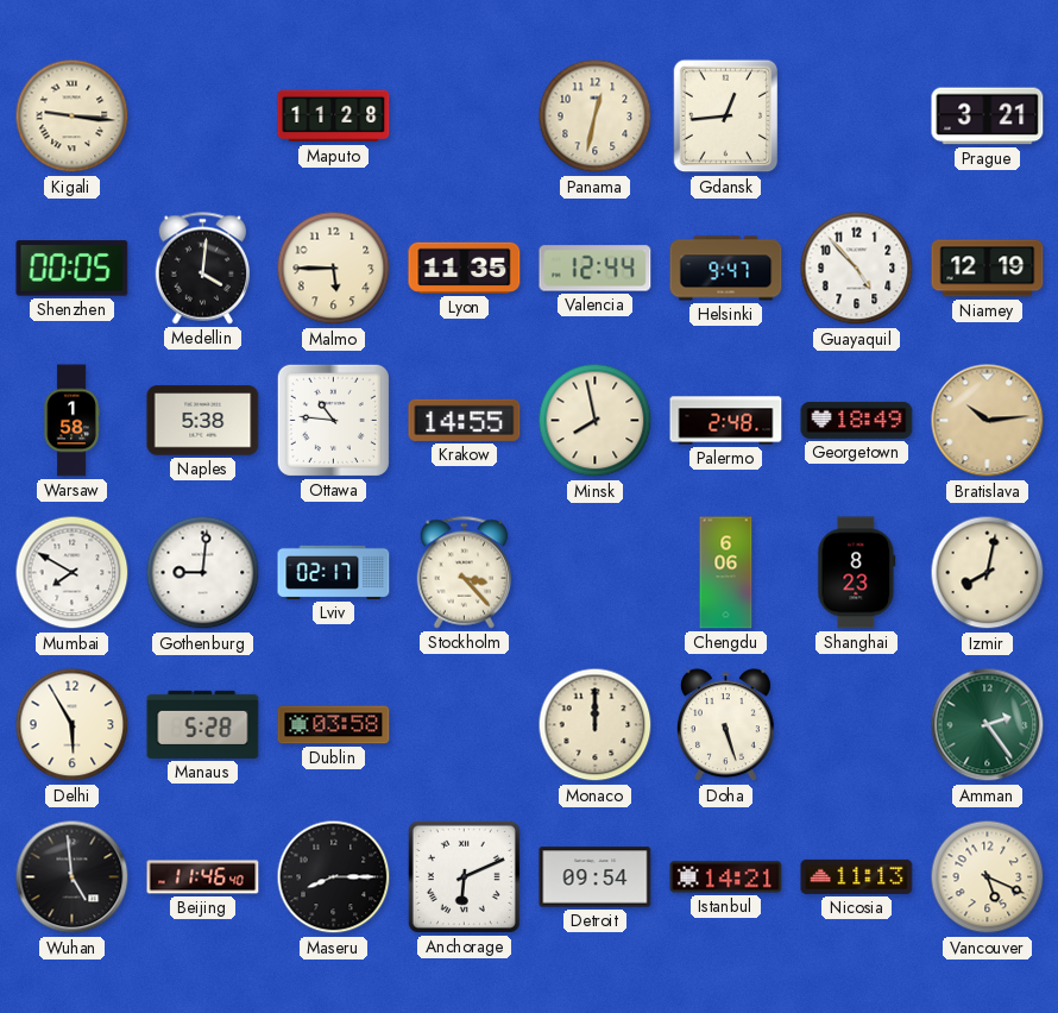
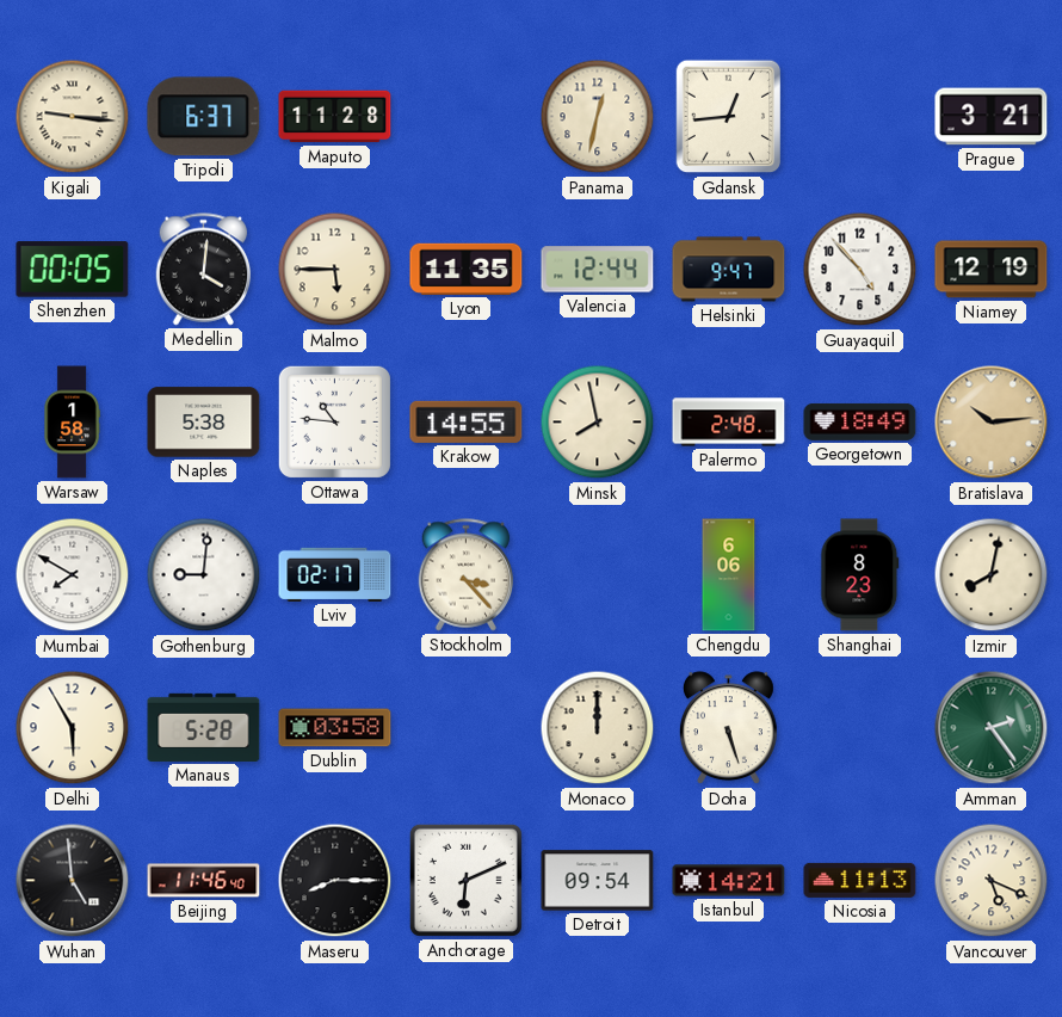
Tripoli: none -> 6:37 (204, 117)
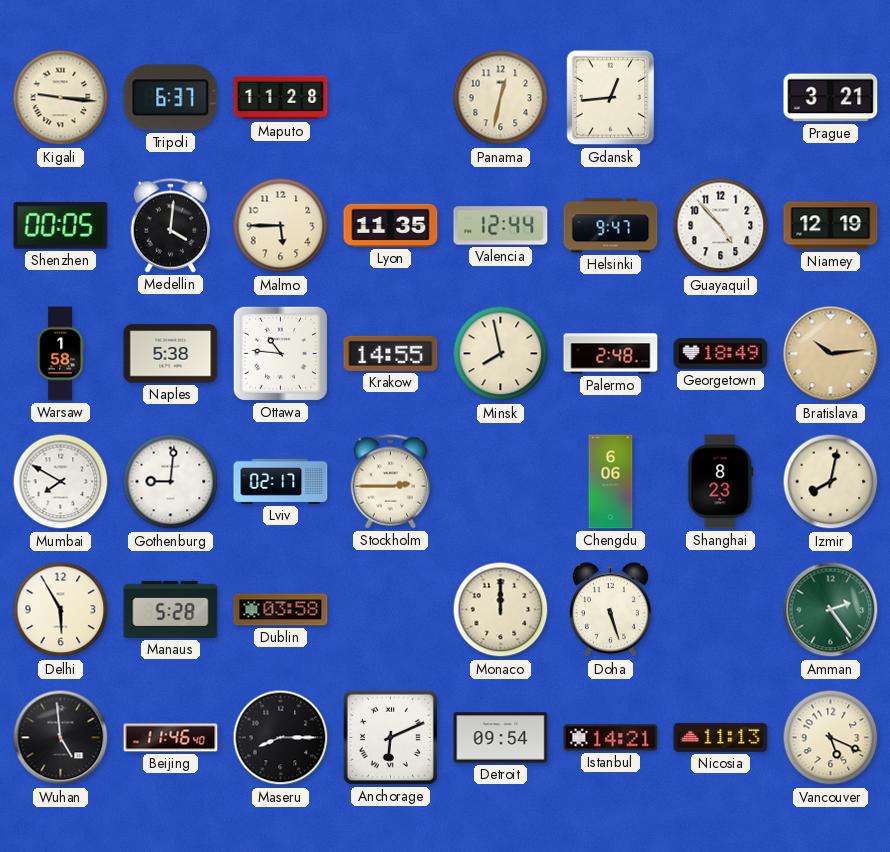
Stockholm: 3:23 -> 2:45 (391, 482)
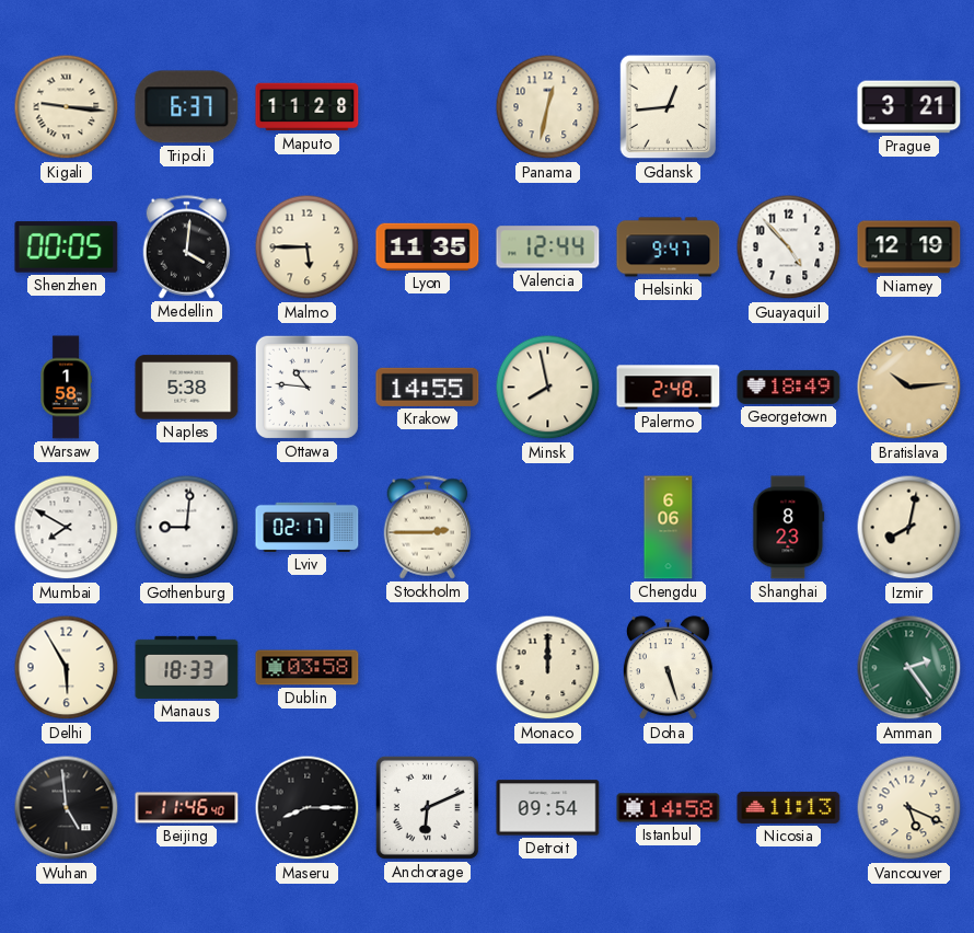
Manaus: 5:28 -> 18:33 (187, 667)
Istanbul: 14:21 -> 14:58 (669, 808)
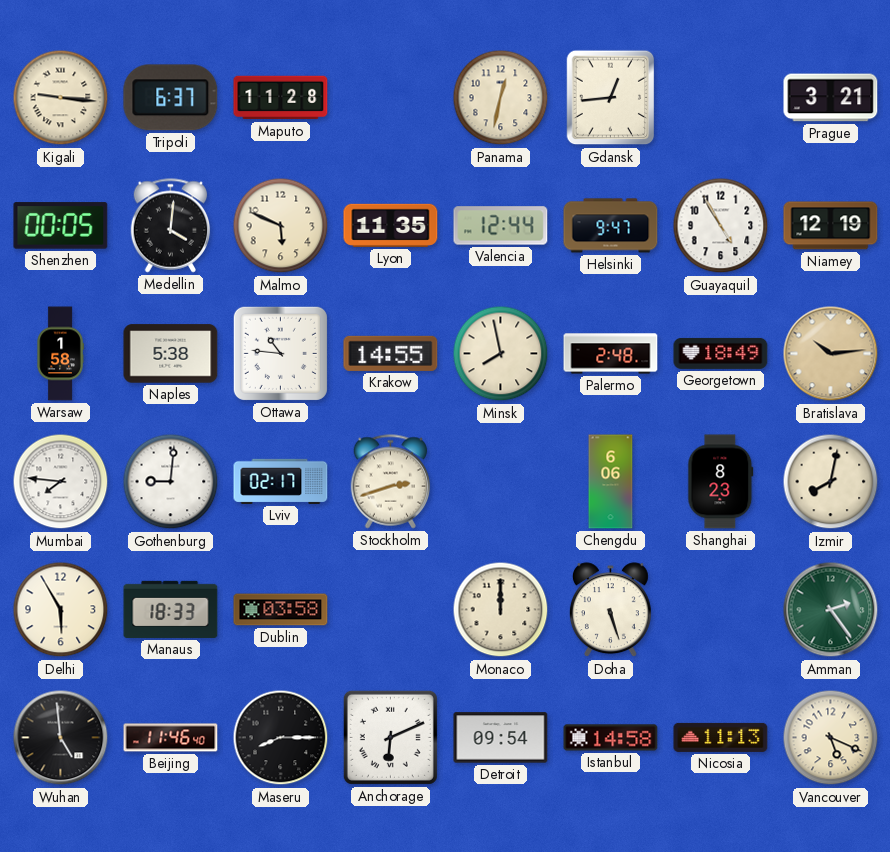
Malmo: 5:45 -> 5:49 (281, 226)
Guayaquil: 4:53 -> 4:55 (721, 226)
Mumbai: 7:50 -> 7:46 (61, 482)
Stockholm: 2:45 -> 2:42 (391, 482)
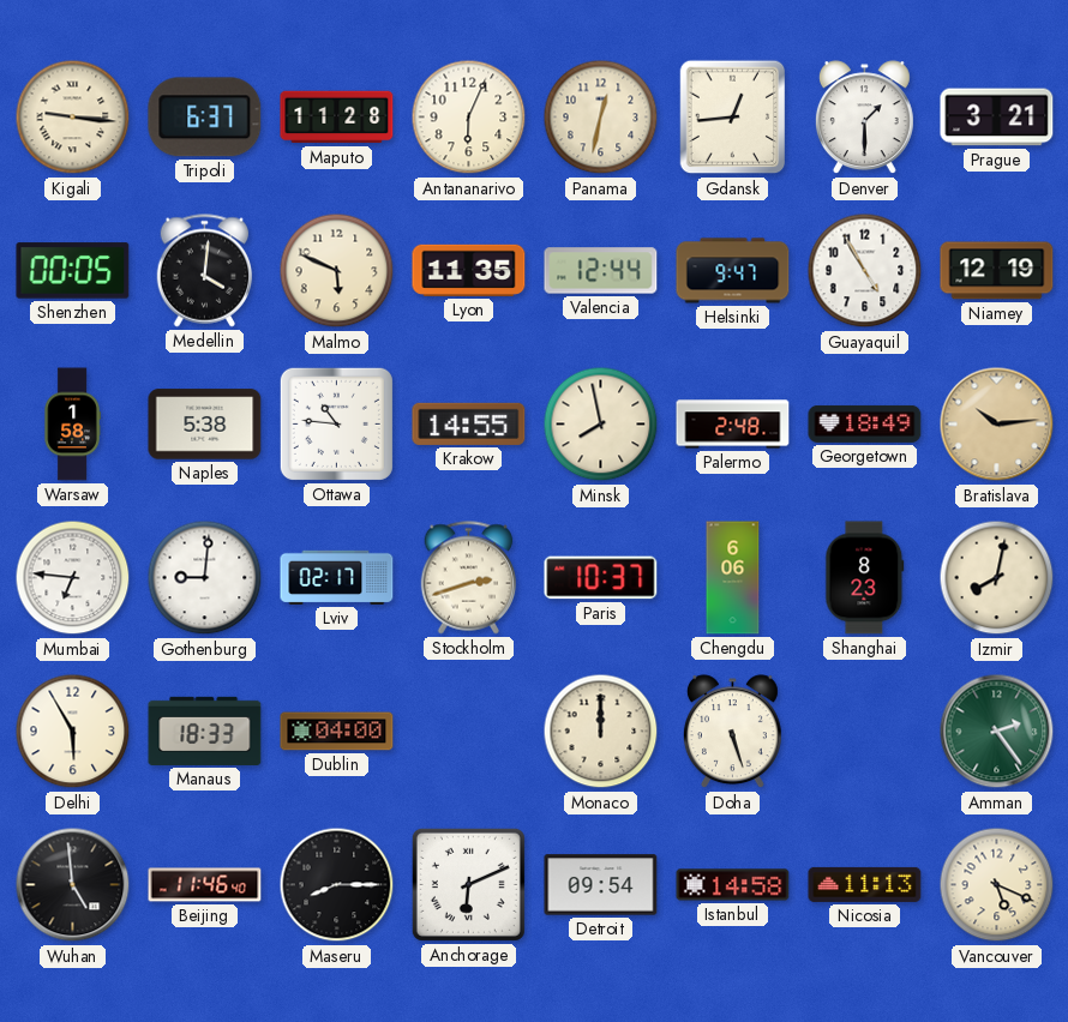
Antananarivo: none -> 6:04 (469, 118)
Denver: none -> 1:30 (864, 118)
Mumbai: 7:46 -> 6:46 (73, 578)
Paris: none -> 10:37 (601, 578)
Dublin: 03:58 -> 04:00 (337, 732)
